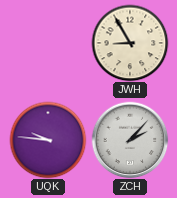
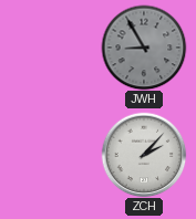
JWH dial: cream -> grey (144, 48)
UQK: 9:46 -> none (48, 140)
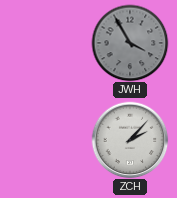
JWH: 8:55 -> 3:55 (130, 43)
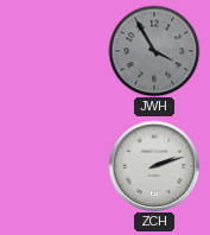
ZCH: 2:07 -> 2:12 (154, 166)
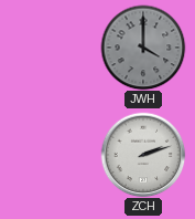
JWH: 3:55 -> 4:00 (143, 48)
